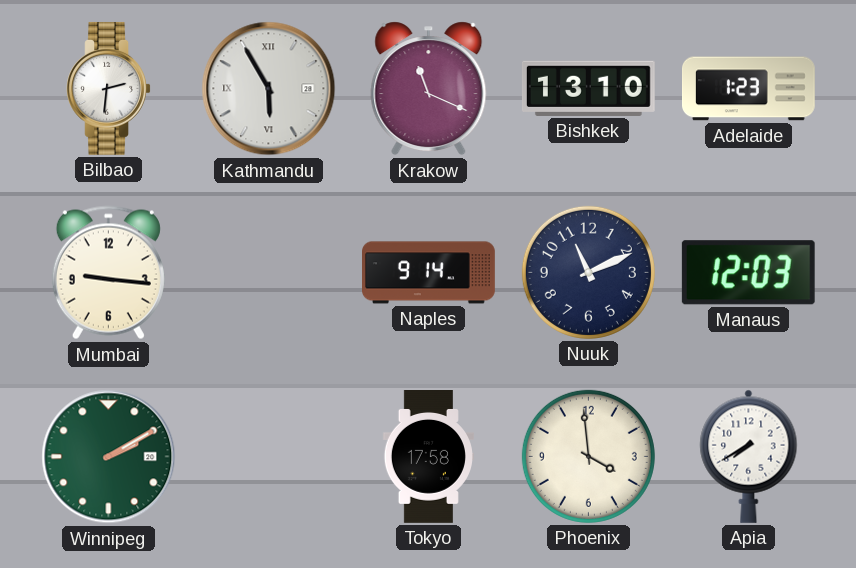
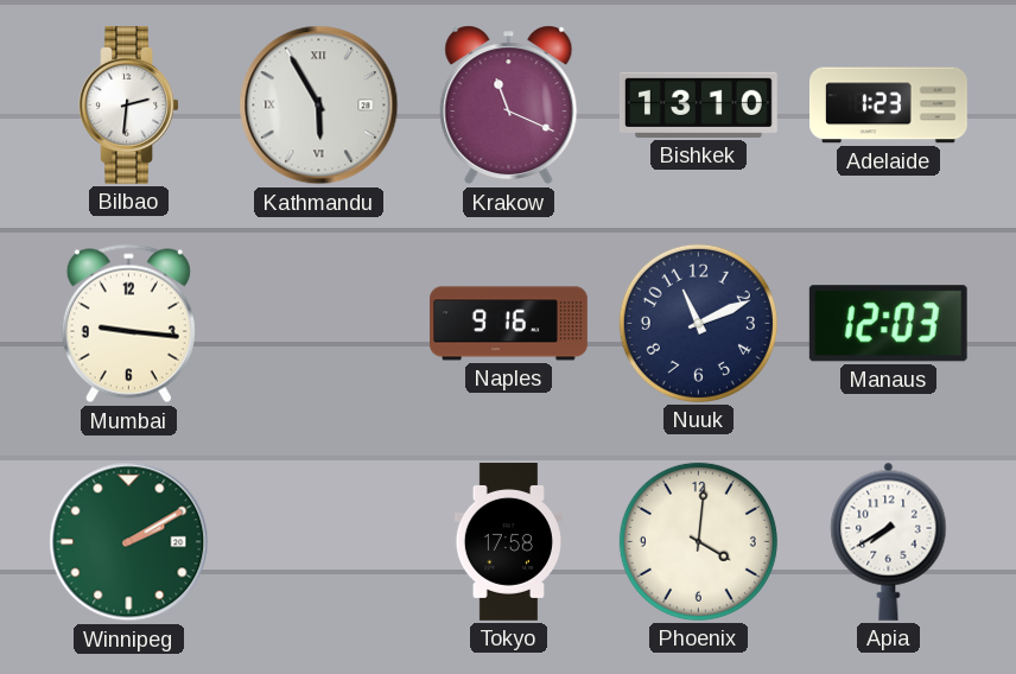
Naples: 9:14 -> 9:16 (509, 324)
Phoenix: 3:59 -> 4:01 (698, 541)
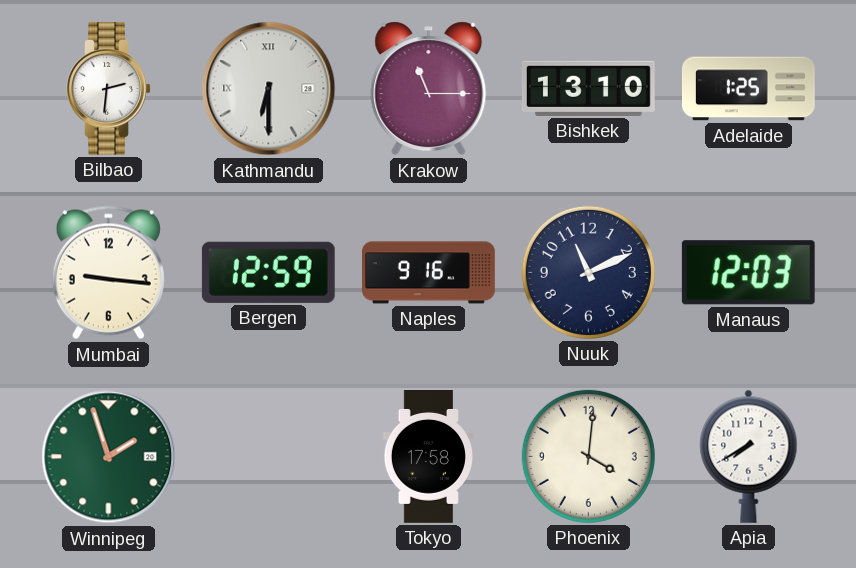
Kathmandu: 5:55 -> 6:30 (269, 89)
Krakow: 11:19 -> 11:15 (429, 89)
Adelaide: 1:23 -> 1:25 (749, 89)
Bergen: none -> 12:59 (268, 272)
Winnipeg: 2:10 -> 1:57 (109, 457)
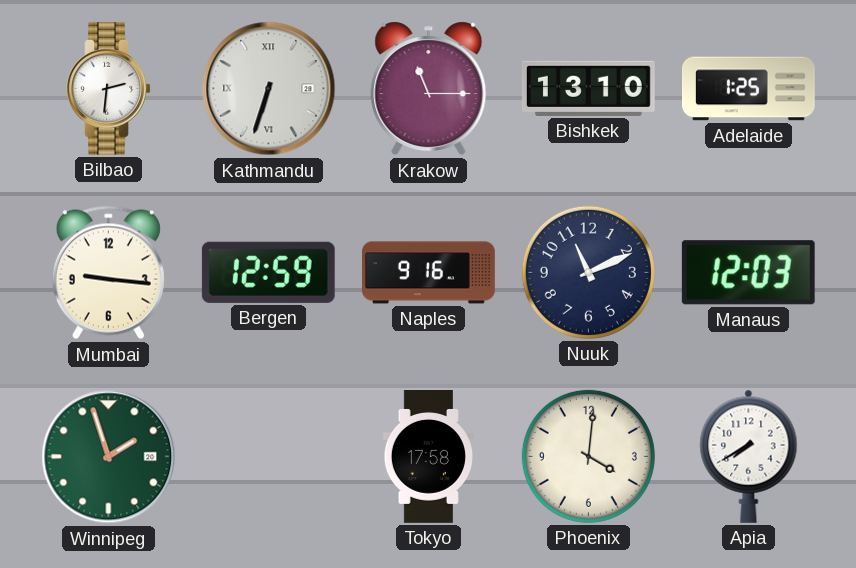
Kathmandu: 6:30 -> 6:33 (269, 89)
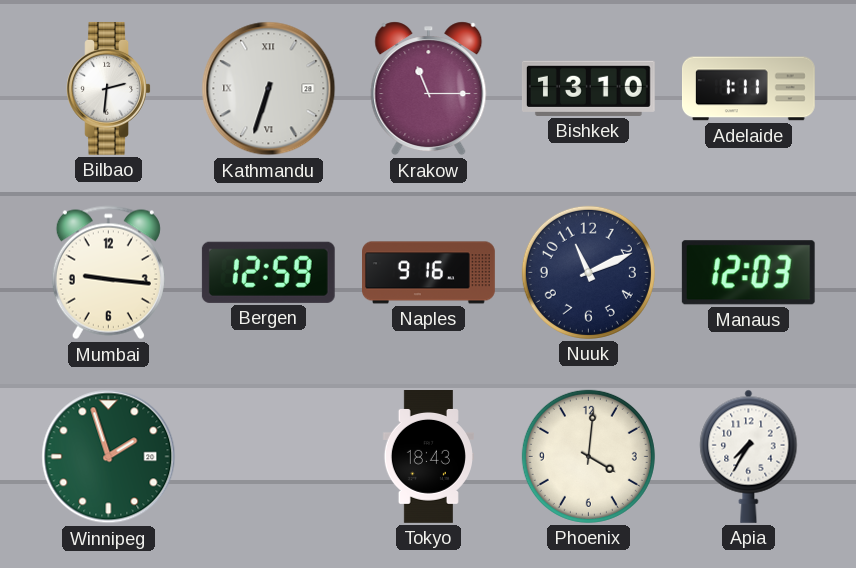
Adelaide: 1:25 -> 1:11 (749, 89)
Tokyo: 17:58 -> 18:43 (428, 457)
Apia: 7:40 -> 7:35 (749, 456)
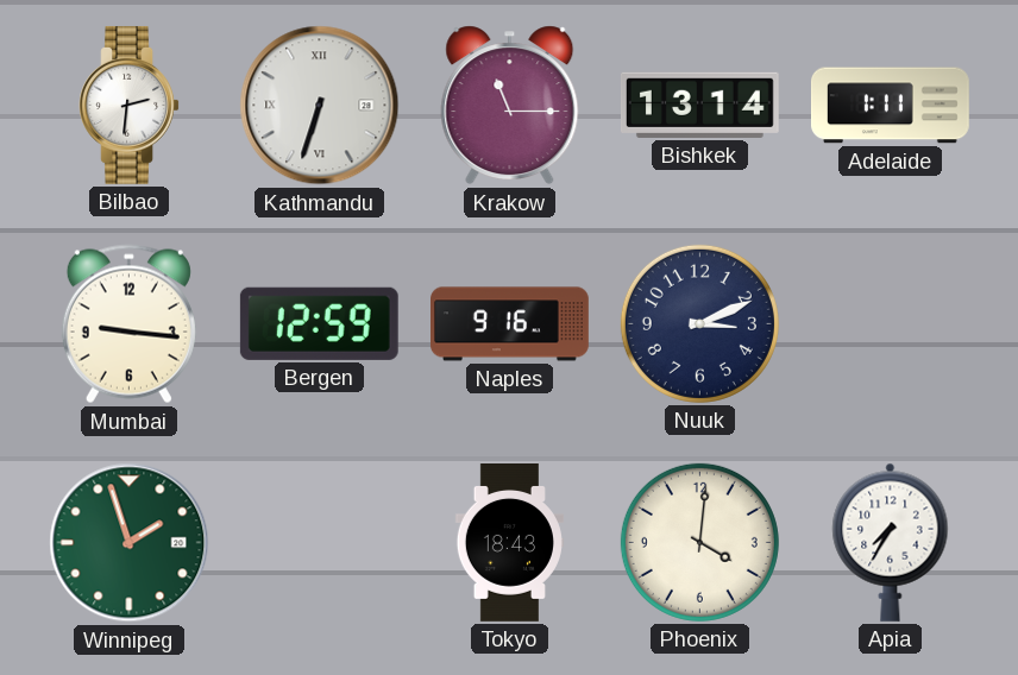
Bishkek: 13:10 -> 13:14 (699, 105)
Nuuk: 11:11 -> 3:11 (699, 323)
Manaus: 12:03 -> none (748, 273)
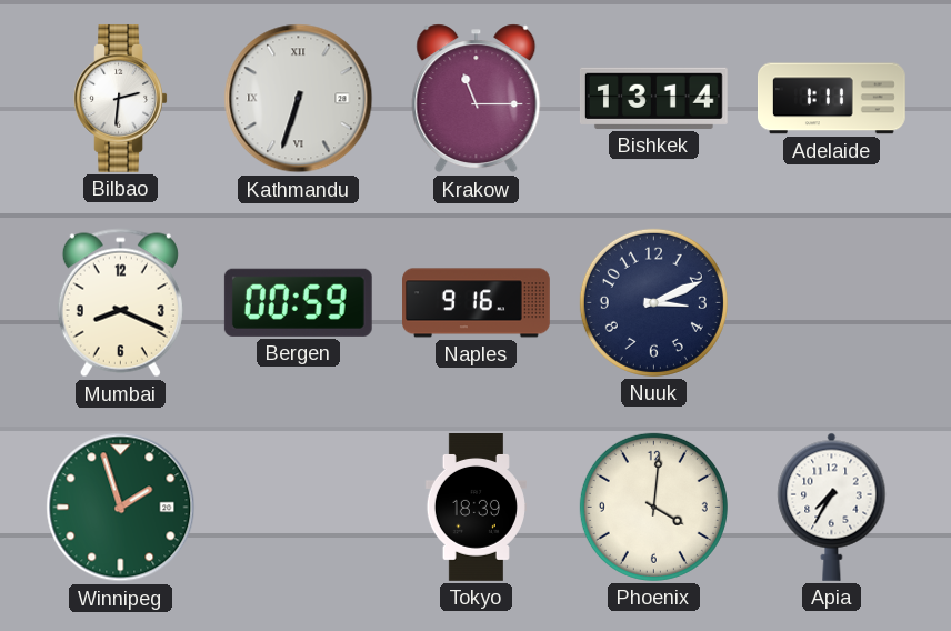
Mumbai: 9:16 -> 8:19 (120, 303)
Bergen: 12:59 -> 00:59 (298, 302)
Tokyo: 18:43 -> 18:39 (475, 508)
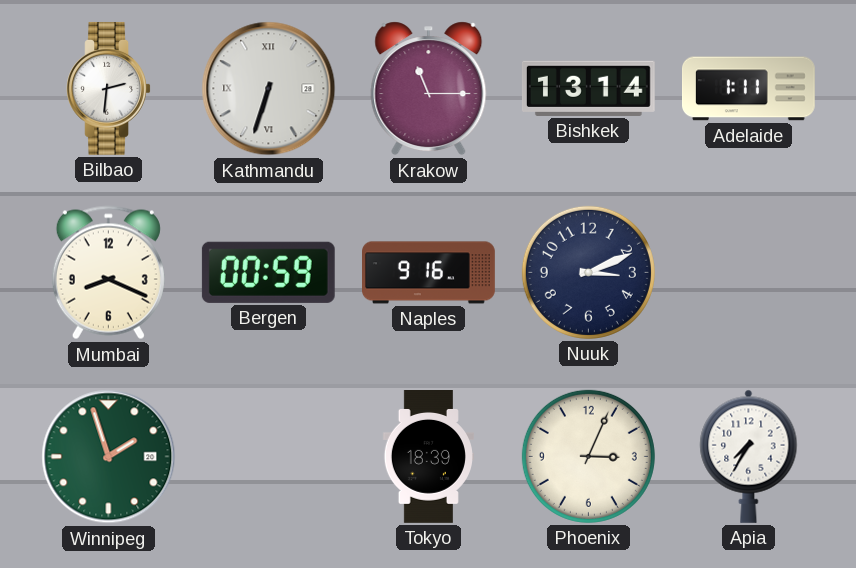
Phoenix: 4:01 -> 3:04 (588, 456)
